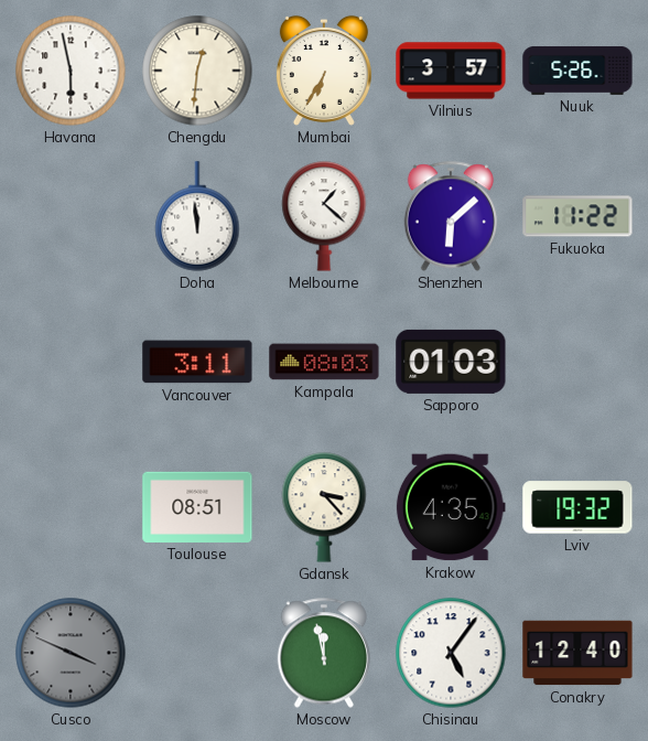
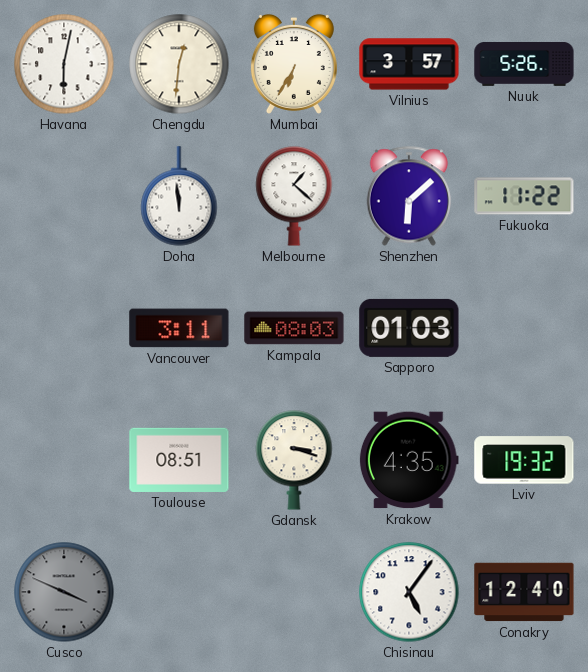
Havana: 5:58 -> 6:02 (64, 64)
Gdansk: 3:23 -> 3:18 (294, 460)
Moscow: 11:58 -> none (324, 653)
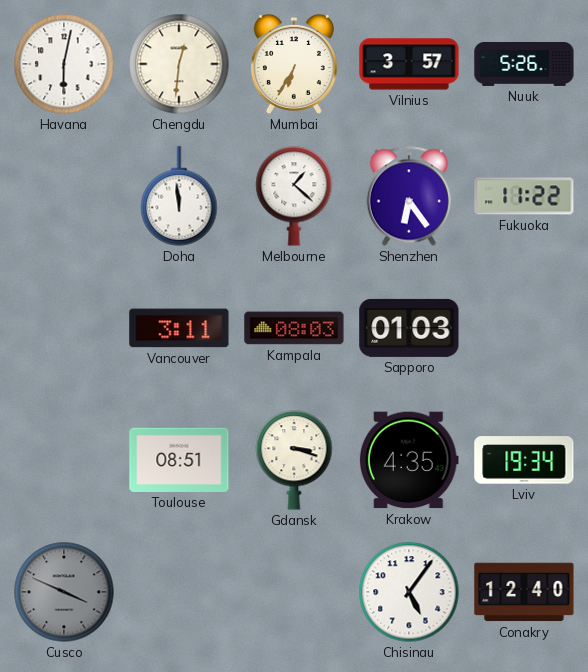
Shenzhen: 6:08 -> 6:24 (409, 196)
Lviv: 19:32 -> 19:34 (524, 460)
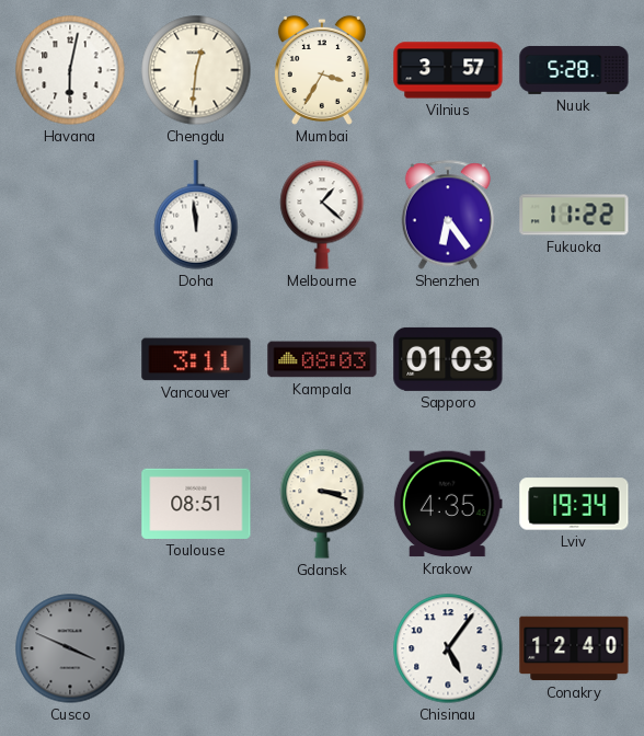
Mumbai: 6:35 -> 3:35 (322, 70)
Nuuk: 5:26 -> 5:28 (574, 70)
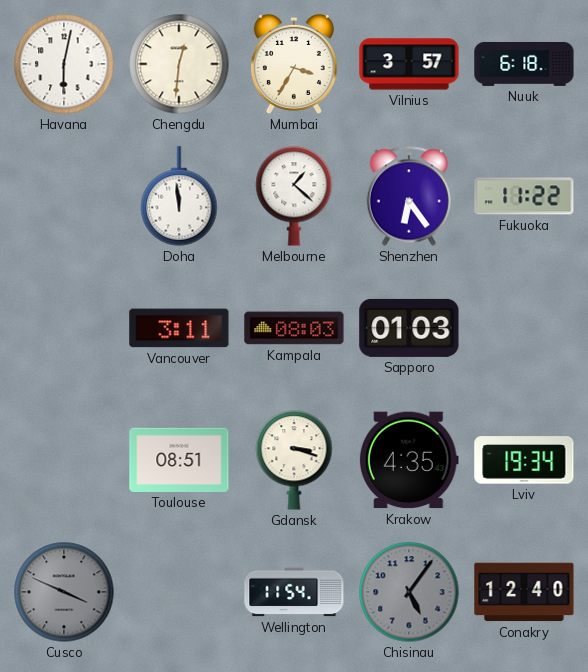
Nuuk: 5:28 -> 6:18 (524, 64)
Wellington: none -> 11:54 (294, 592)
Chisinau dial: white -> grey (409, 592)
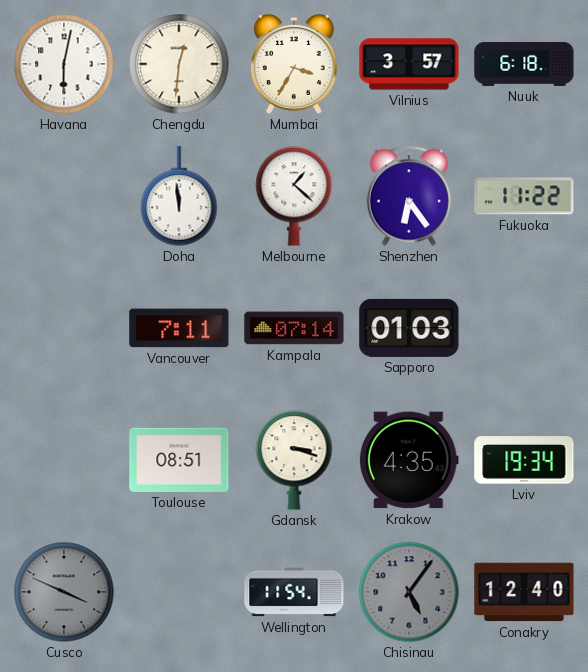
Vancouver: 3:11 -> 7:11 (179, 328)
Kampala: 08:03 -> 07:14 (294, 328)
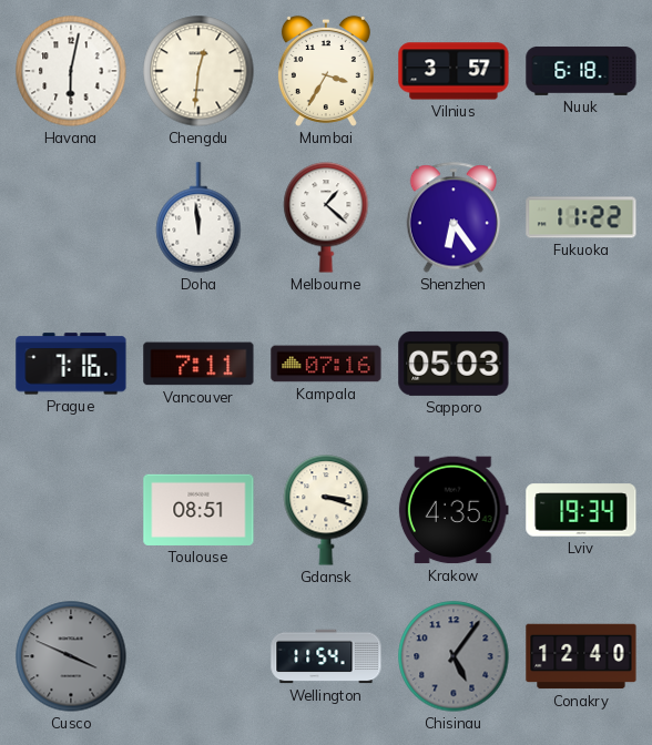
Prague: none -> 7:16 (71, 364)
Kampala: 07:14 -> 07:16 (326, 364)
Sapporo: 01:03 -> 05:03 (454, 364)
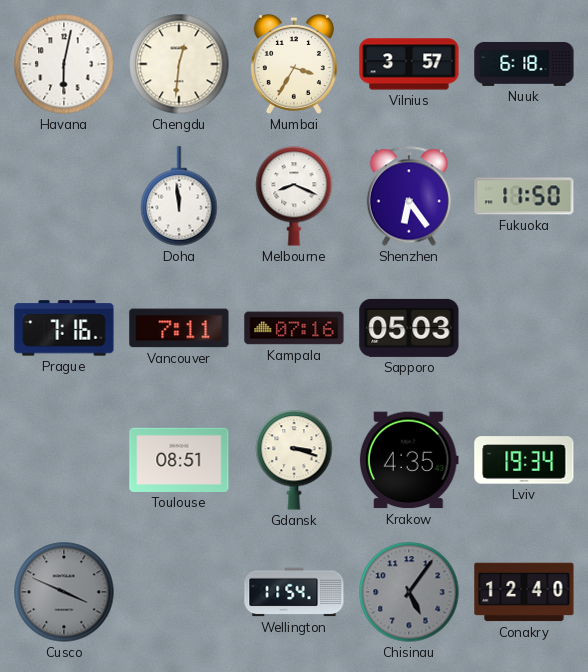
Melbourne: 1:22 -> 8:19 (294, 196)
Fukuoka: 11:22 -> 11:50 (524, 196)
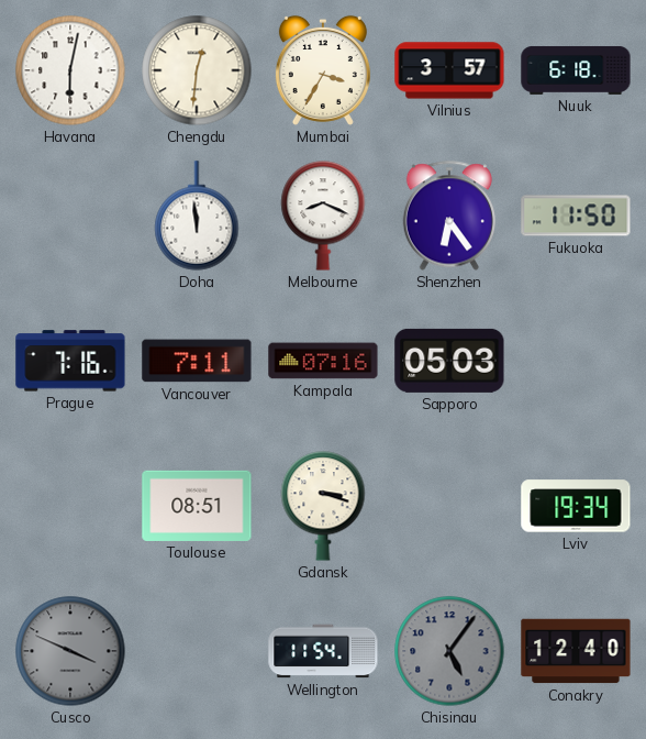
Krakow: 4:35 -> none (409, 460)
